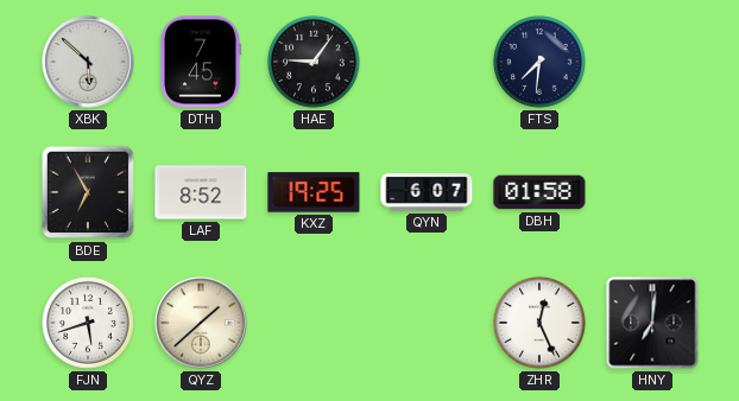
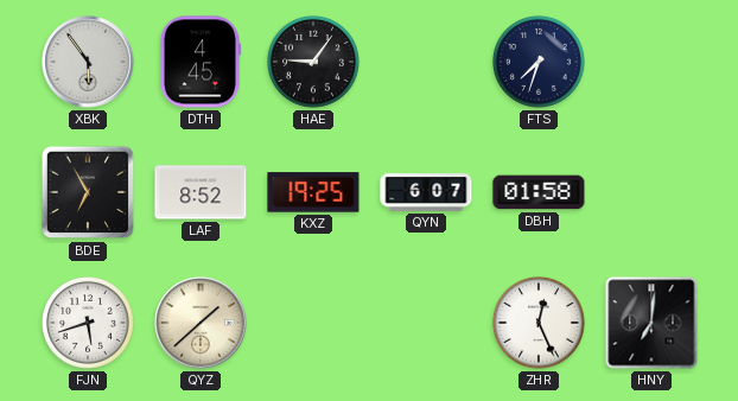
XBK: 5:52 -> 5:54 (88, 62)
DTH: 7:45 -> 4:45 (201, 62)
FTS: 7:31 -> 7:33 (540, 63)
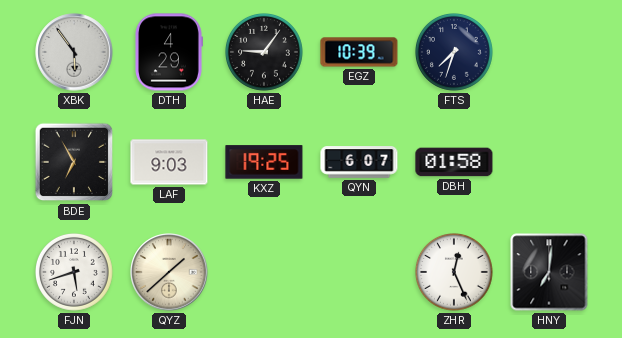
DTH: 4:45 -> 4:29 (169, 52)
EGZ: none -> 10:39 (359, 52)
LAF: 8:52 -> 9:03 (169, 162)
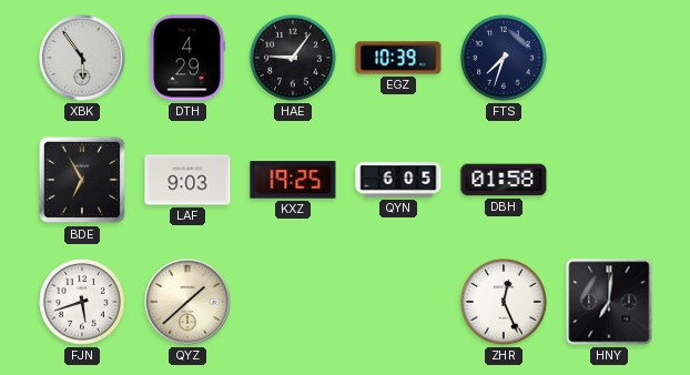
QYN: 6:07 -> 6:05 (398, 180)
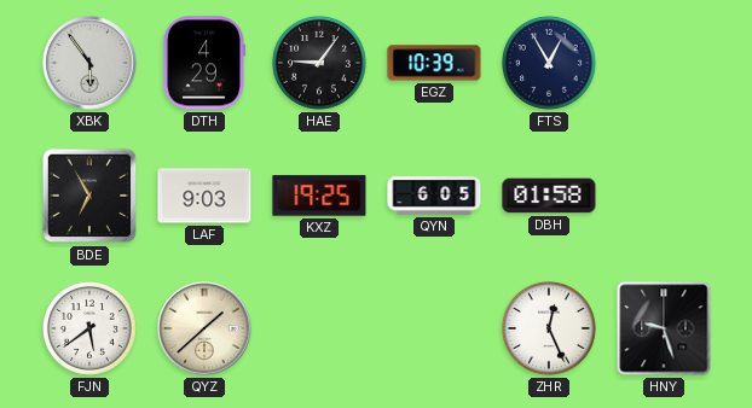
FTS: 7:33 -> 12:55 (550, 64)
FJN: 5:42 -> 5:39 (91, 330)
HNY: 7:01 -> 9:27 (664, 328)
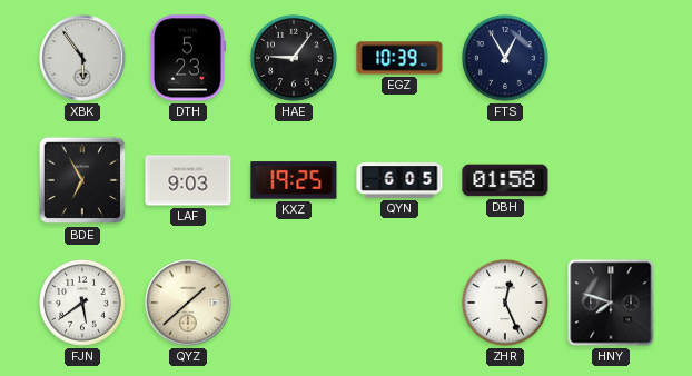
DTH: 4:29 -> 5:23 (188, 58)
HNY: 9:27 -> 7:48 (611, 303)
